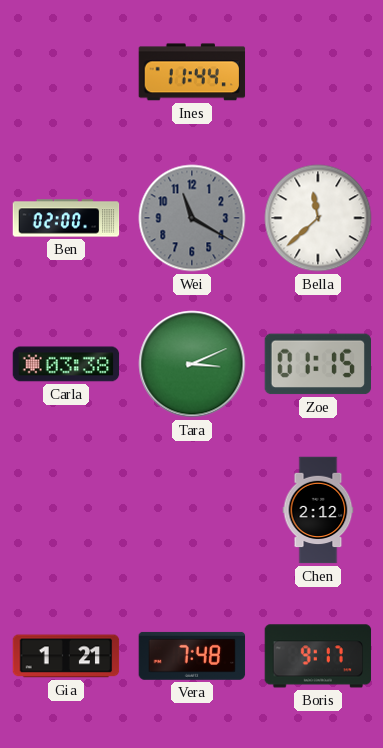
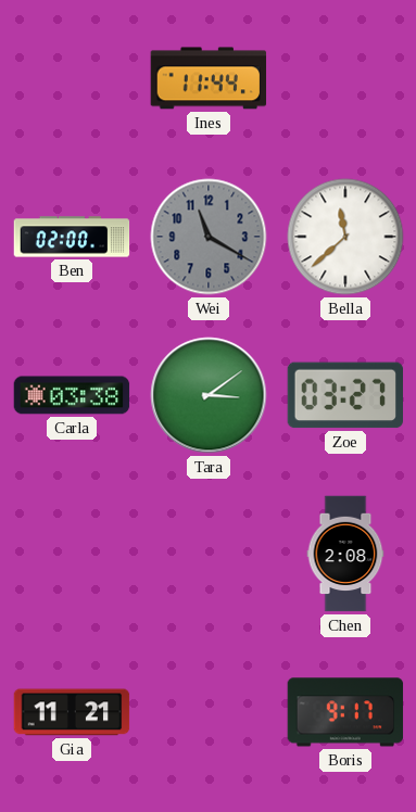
Tara: 3:11 -> 3:09 (209, 395)
Zoe: 01:15 -> 03:27 (344, 395)
Chen: 2:12 -> 2:08 (345, 554)
Gia: 1:21 -> 11:21 (72, 712)
Vera: 7:48 -> none (192, 656)
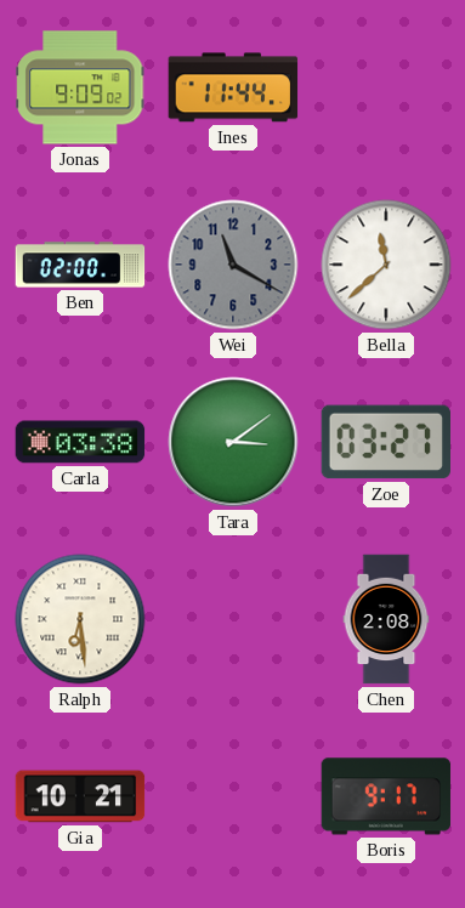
Jonas: none -> 9:09 (80, 87)
Ralph: none -> 6:29 (80, 619)
Gia: 11:21 -> 10:21 (80, 796)
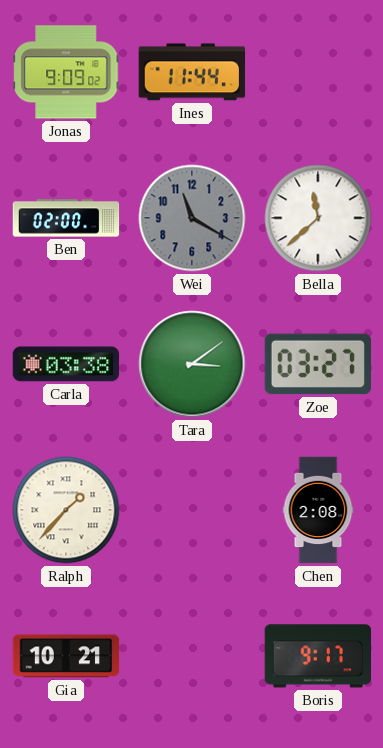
Ralph: 6:29 -> 1:37 (66, 510)
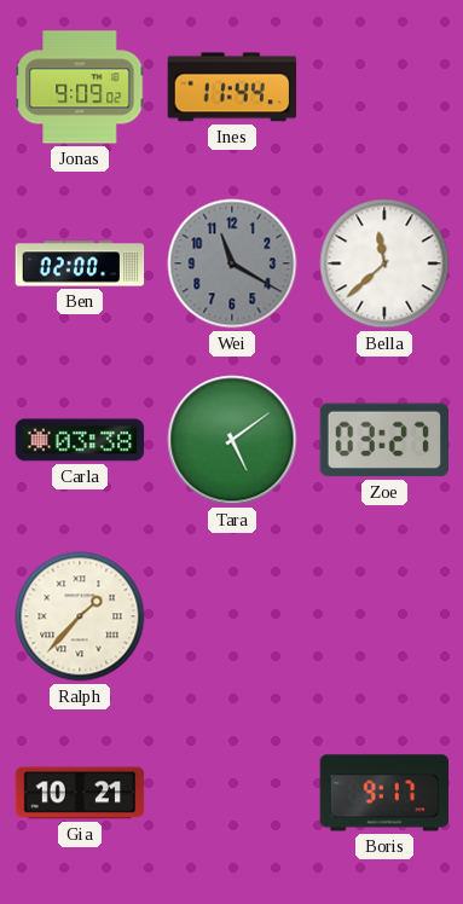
Tara: 3:09 -> 5:09 (232, 440)
Chen: 2:08 -> none (318, 510)
